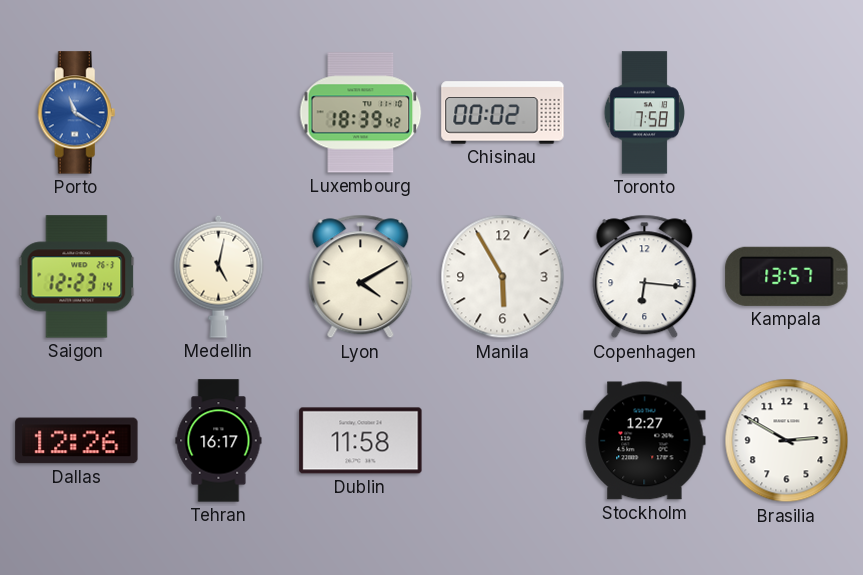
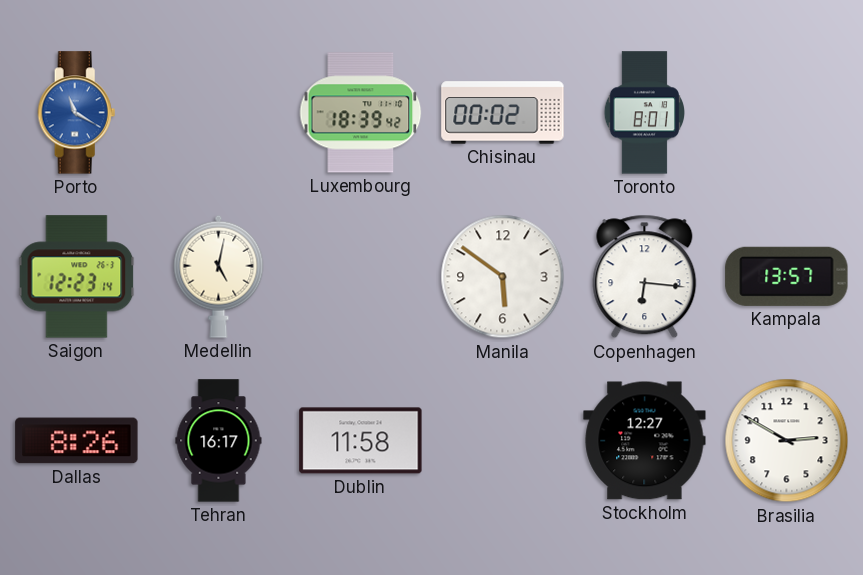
Toronto: 7:58 -> 8:01 (644, 113)
Lyon: 4:10 -> none (361, 277)
Manila: 5:55 -> 5:51 (503, 277)
Dallas: 12:26 -> 8:26 (77, 441)
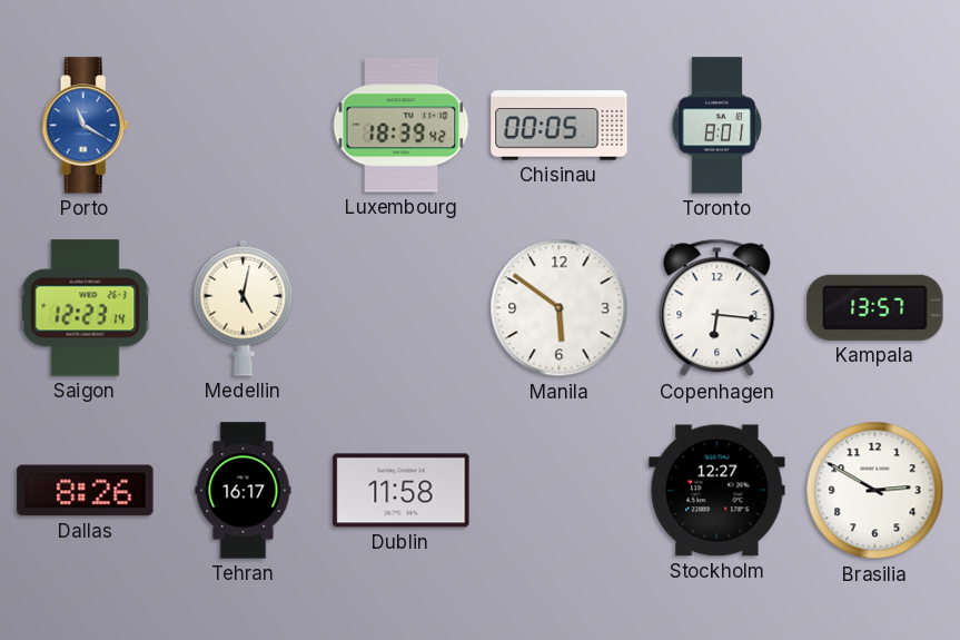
Chisinau: 00:02 -> 00:05 (560, 126)
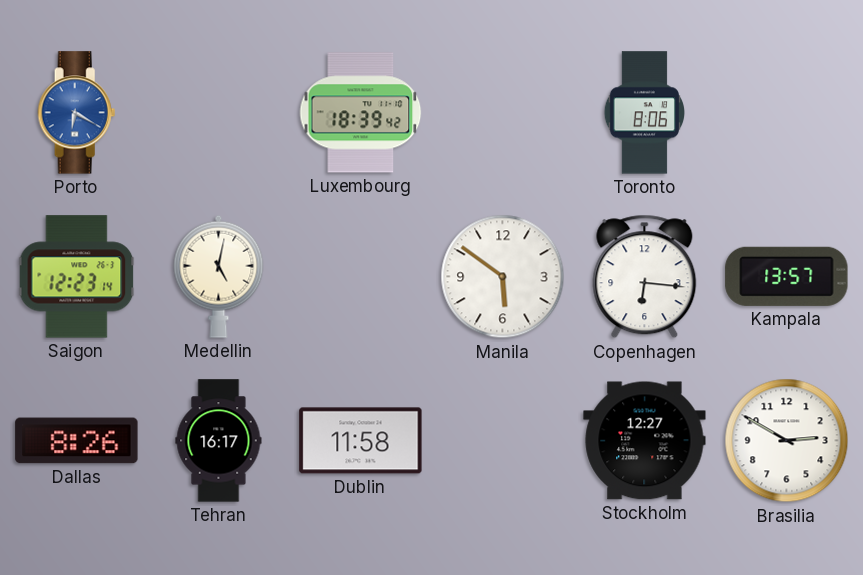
Porto: 11:20 -> 6:20 (77, 113)
Chisinau: 00:05 -> none (560, 126)
Toronto: 8:01 -> 8:06 (644, 113)
